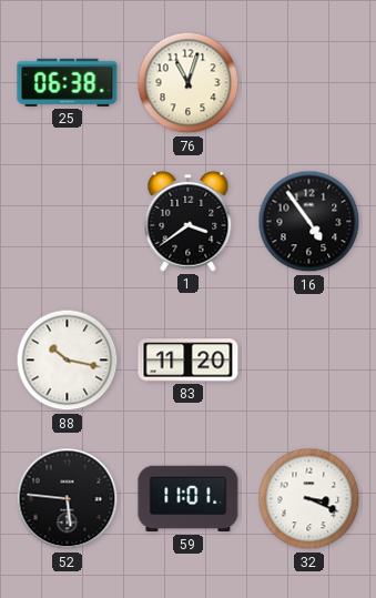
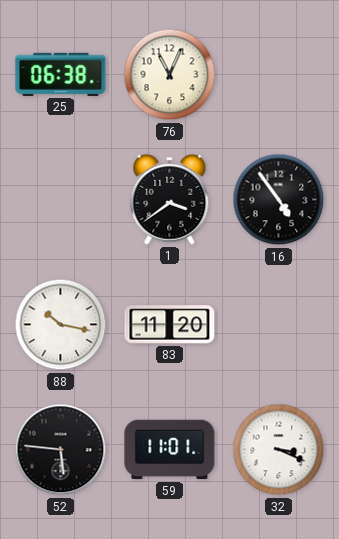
76: 11:03 -> 11:04 (170, 75)
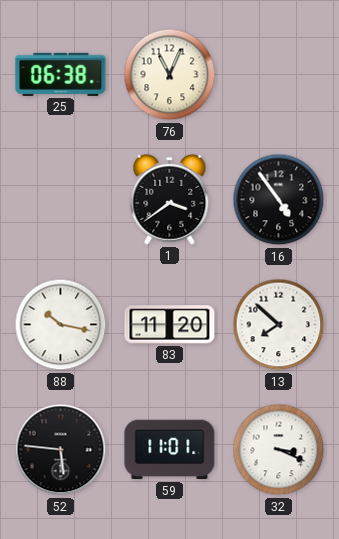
13: none -> 7:52 (279, 325)
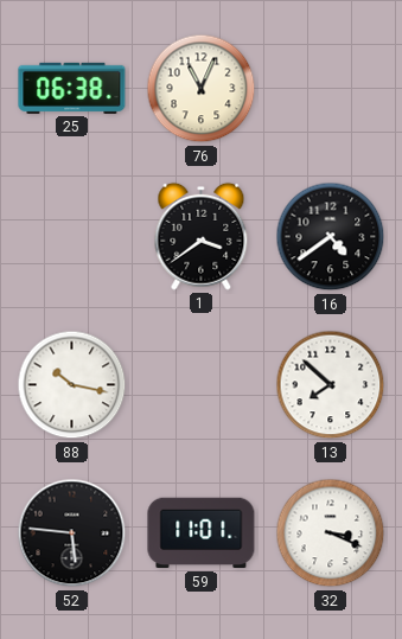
16: 4:54 -> 4:39 (331, 237)
83: 11:20 -> none (170, 325)
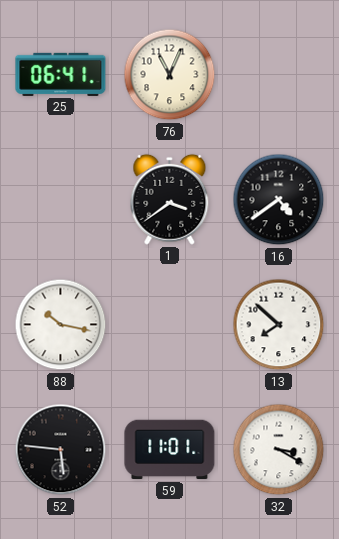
25: 06:38 -> 06:41 (61, 74)
32: 3:19 -> 3:20 (279, 450)
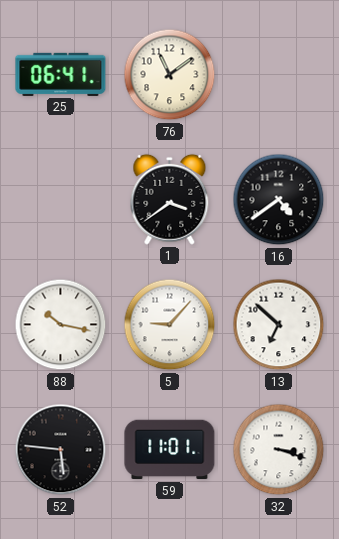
76: 11:04 -> 11:09 (170, 75)
5: none -> 9:07 (170, 325)
13: 7:52 -> 6:52 (279, 325)
32: 3:20 -> 3:18 (279, 450)
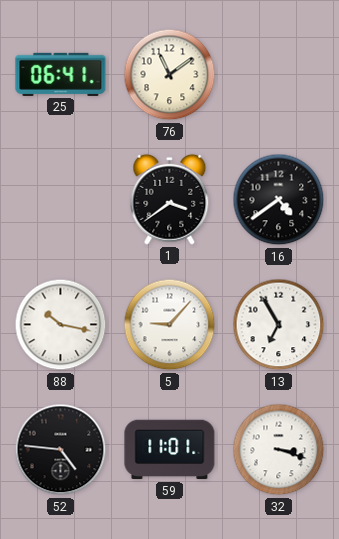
13: 6:52 -> 6:55 (279, 325)
52: 5:46 -> 4:46 (61, 450)
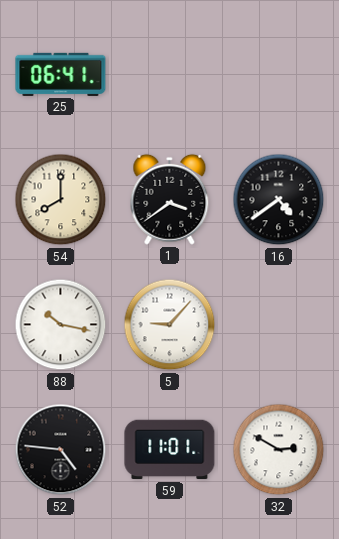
76: 11:09 -> none (170, 75)
54: none -> 8:00 (61, 200)
13: 6:55 -> none (279, 325)
32: 3:18 -> 2:50 (279, 450)
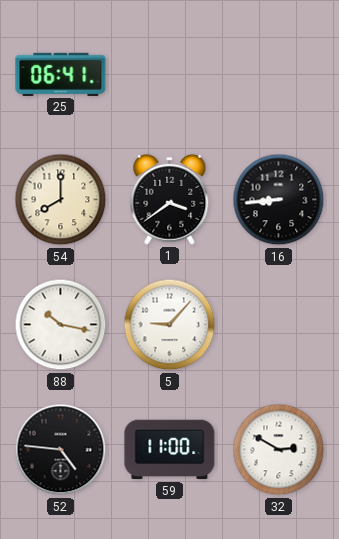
16: 4:39 -> 8:44 (279, 200)
59: 11:01 -> 11:00 (170, 450)
